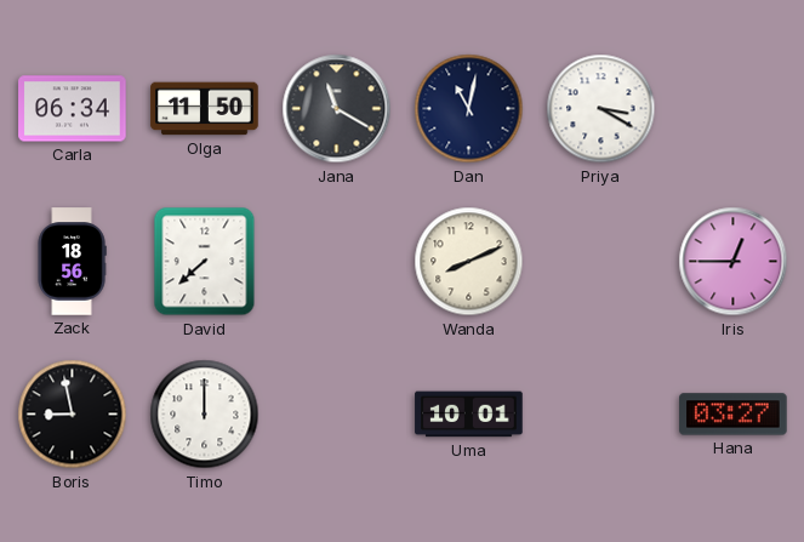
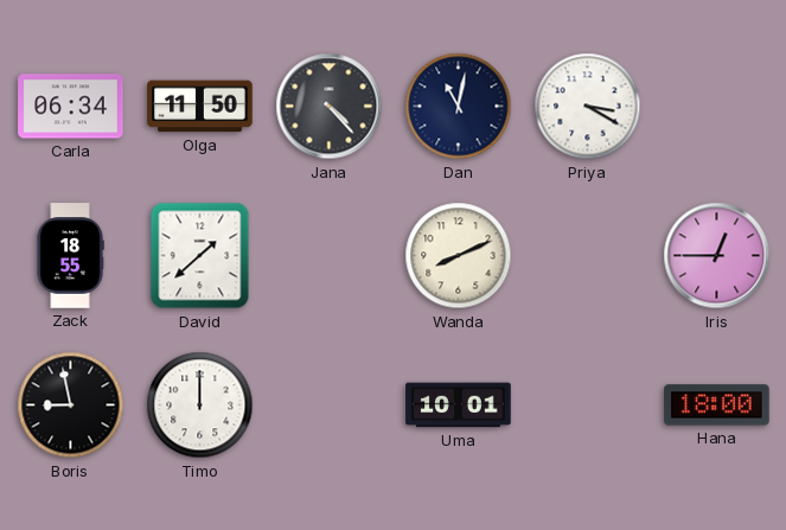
Jana: 11:20 -> 4:23 (330, 107)
Zack: 18:56 -> 18:55 (70, 256)
David: 7:38 -> 1:38 (200, 256)
Hana: 03:27 -> 18:00 (717, 406)
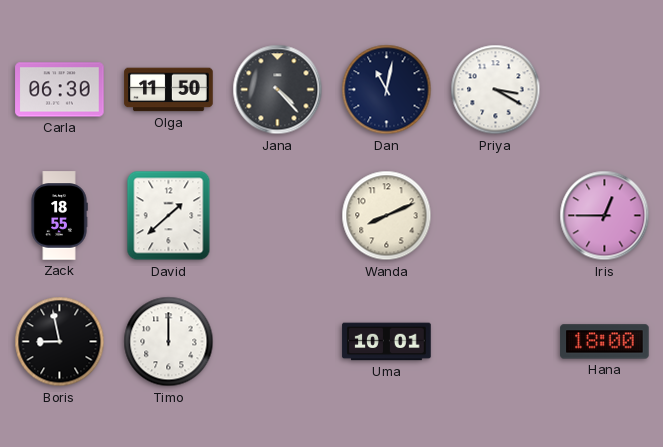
Carla: 06:34 -> 06:30 (60, 90)
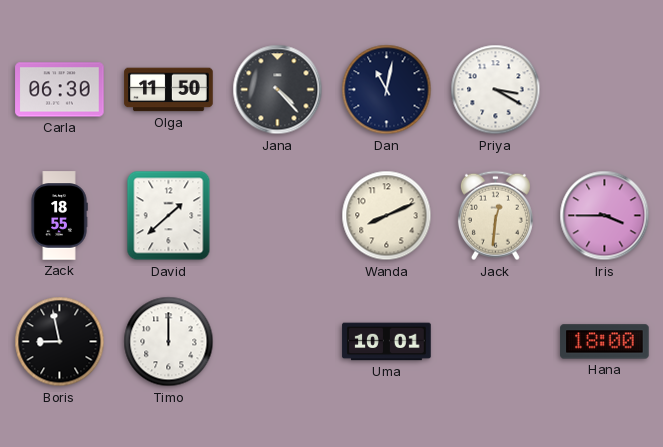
Jack: none -> 12:31 (495, 216)
Iris: 12:45 -> 3:45 (605, 216)
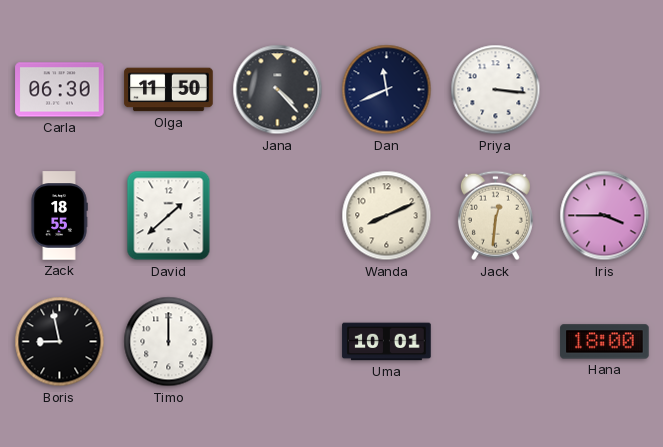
Dan: 11:02 -> 11:41 (387, 90)
Priya: 3:20 -> 3:16 (496, 90)
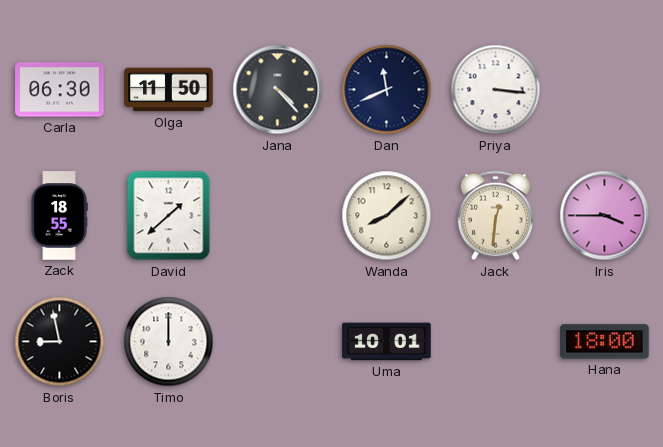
Wanda: 8:11 -> 8:08 (387, 216)
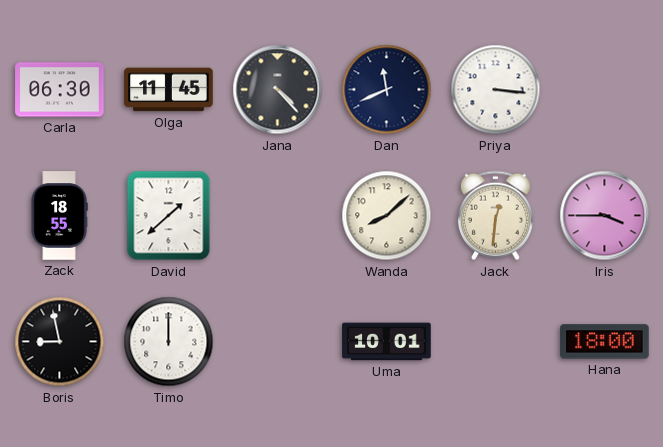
Olga: 11:50 -> 11:45 (169, 90)
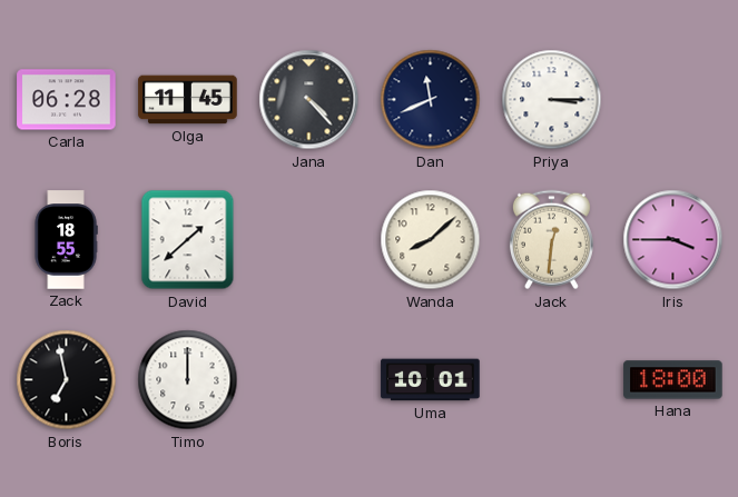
Carla: 06:30 -> 06:28 (67, 100)
Priya: 3:16 -> 3:15 (552, 100)
Boris: 8:58 -> 6:58 (67, 380)
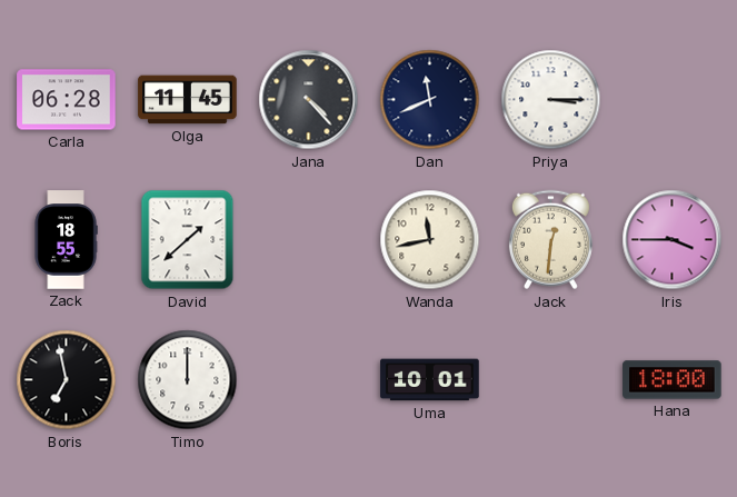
Wanda: 8:08 -> 11:43 (430, 240)
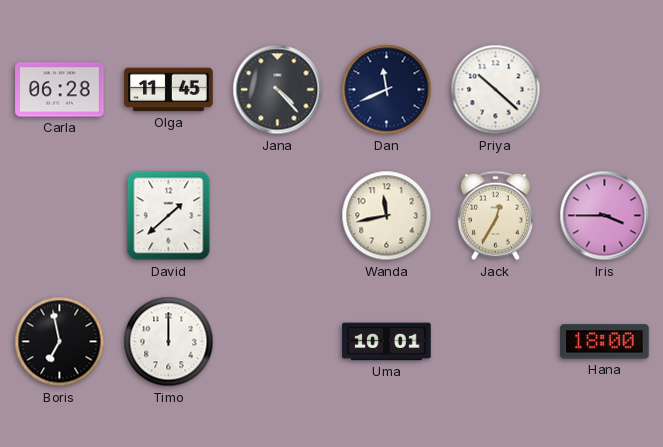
Priya: 3:15 -> 10:22 (496, 90)
Zack: 18:55 -> none (66, 240)
Jack: 12:31 -> 12:35 (495, 216)
